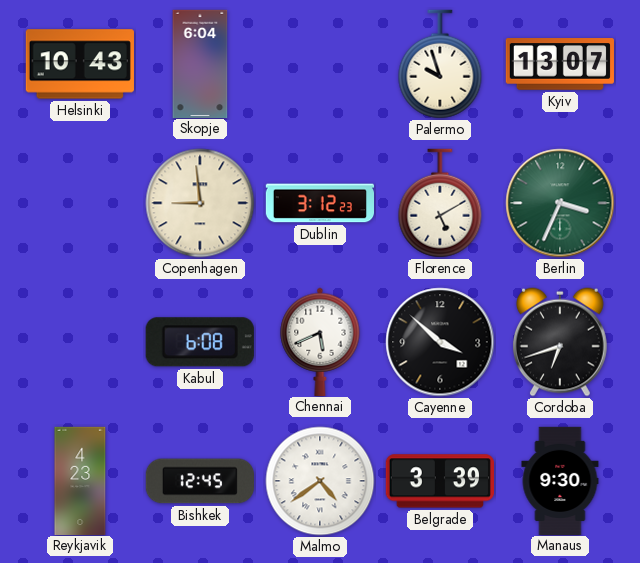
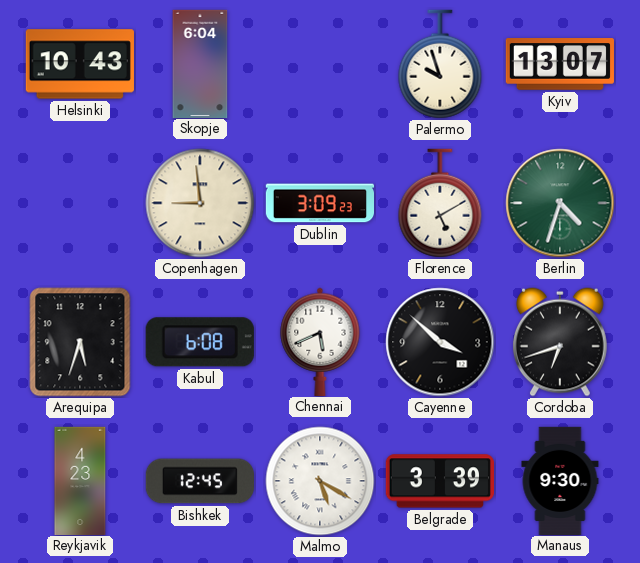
Dublin: 3:12 -> 3:09 (319, 203)
Berlin: 3:34 -> 4:33 (560, 203)
Arequipa: none -> 5:33 (80, 342)
Malmo: 4:39 -> 5:20 (320, 481)
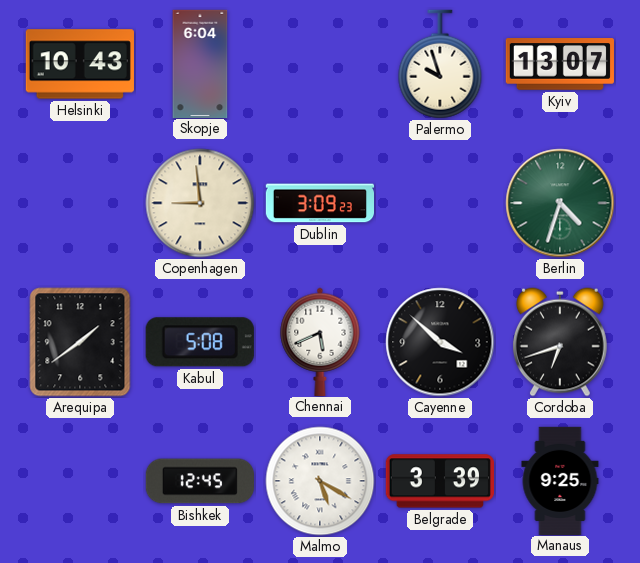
Florence: 5:10 -> none (440, 203)
Arequipa: 5:33 -> 1:39 (80, 342)
Kabul: 6:08 -> 5:08 (200, 342)
Reykjavik: 4:23 -> none (80, 480)
Manaus: 9:30 -> 9:25 (560, 480)
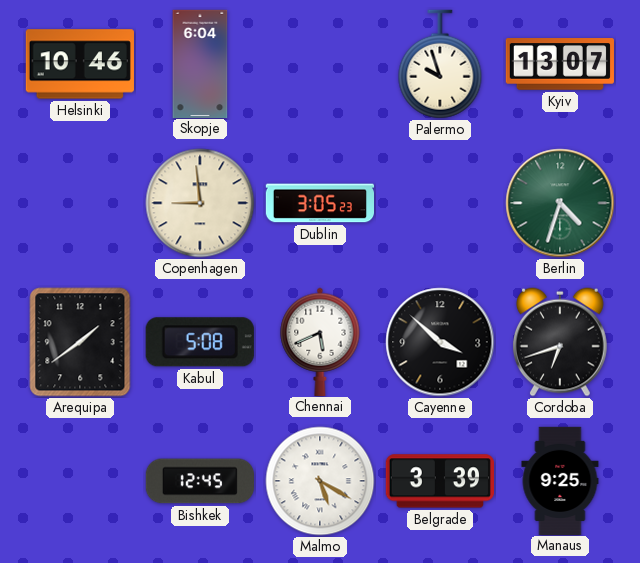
Helsinki: 10:43 -> 10:46 (80, 64)
Dublin: 3:09 -> 3:05 (319, 203)
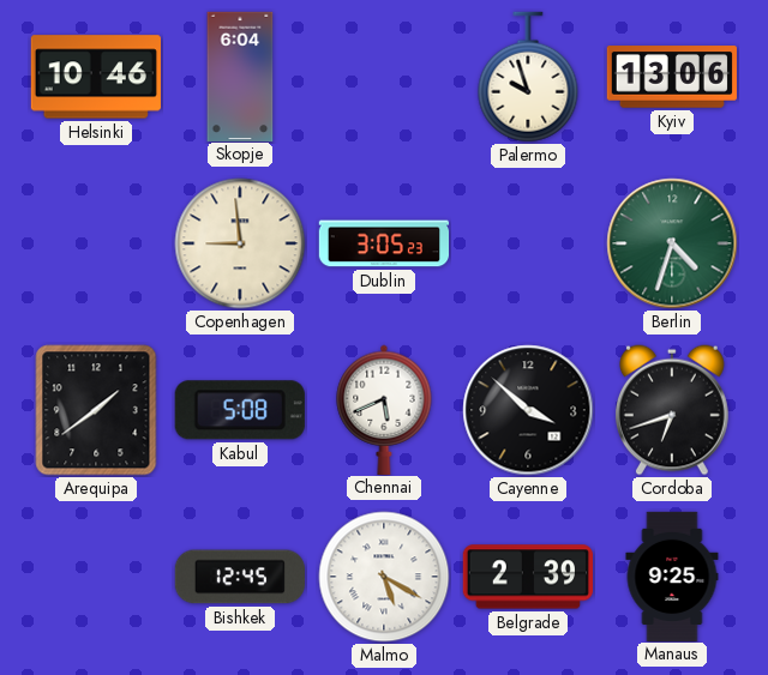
Kyiv: 13:07 -> 13:06 (671, 77)
Belgrade: 3:39 -> 2:39 (527, 577)
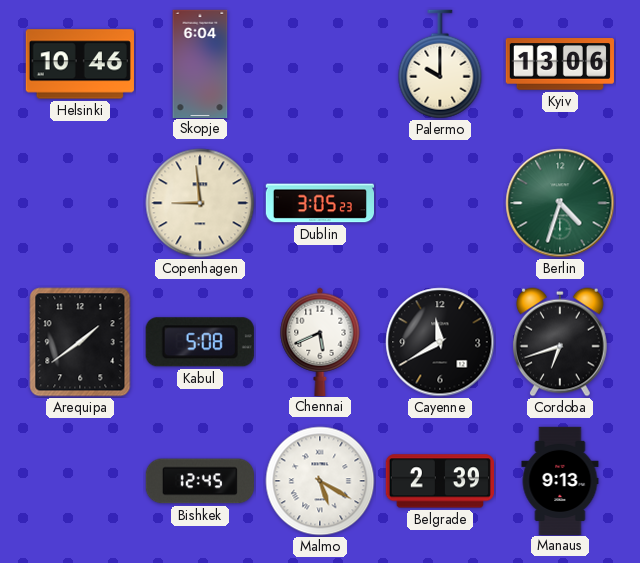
Palermo: 9:57 -> 10:00 (440, 64)
Cayenne: 3:52 -> 11:40 (440, 342)
Manaus: 9:25 -> 9:13 (560, 480)
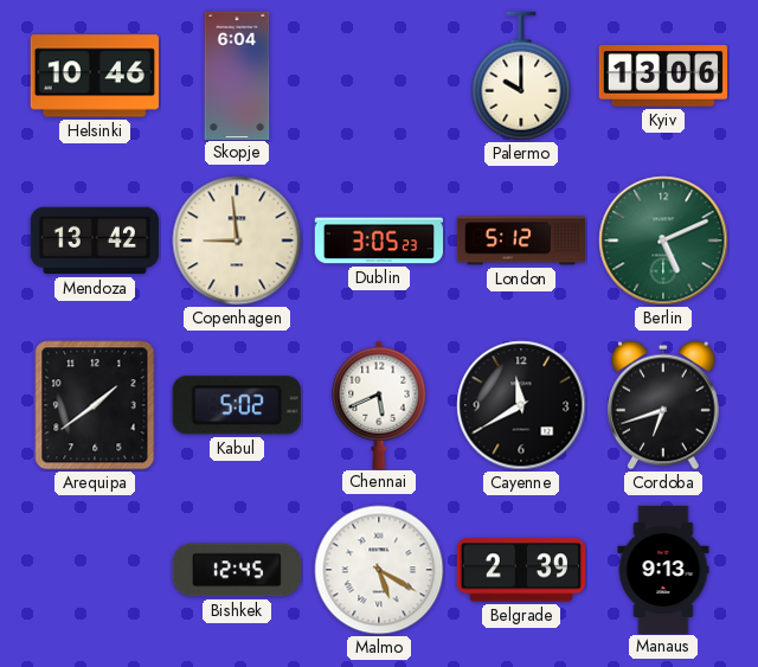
Mendoza: none -> 13:42 (94, 240)
London: none -> 5:12 (521, 240)
Berlin: 4:33 -> 5:11 (663, 240)
Kabul: 5:08 -> 5:02 (237, 405)
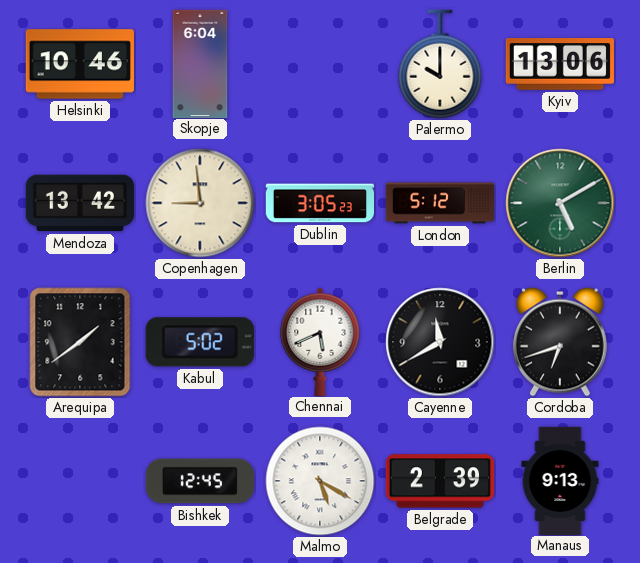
Berlin: 5:11 -> 5:10 (560, 203)
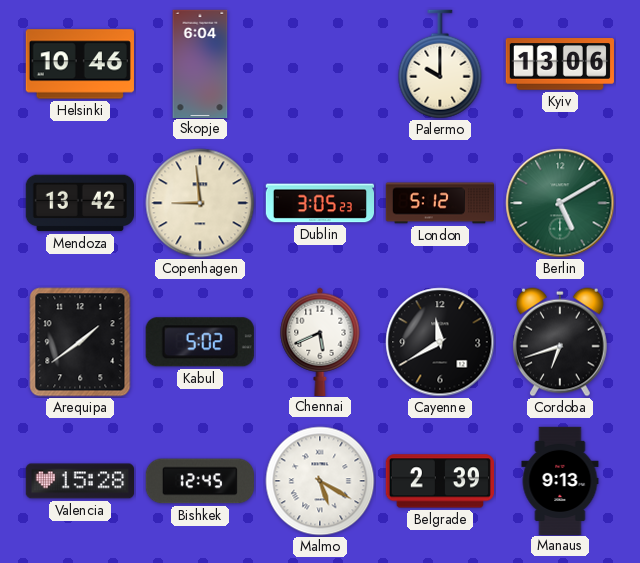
Valencia: none -> 15:28 (79, 481)
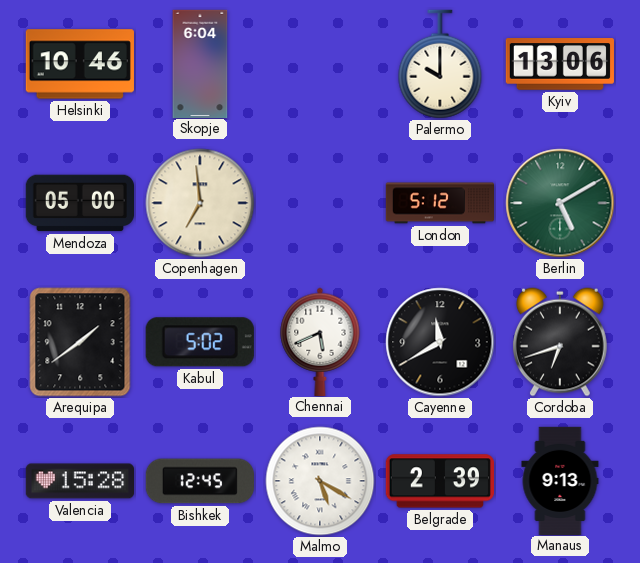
Mendoza: 13:42 -> 05:00 (79, 203)
Copenhagen: 8:59 -> 6:59 (200, 203)
Dublin: 3:05 -> none (319, 203)
